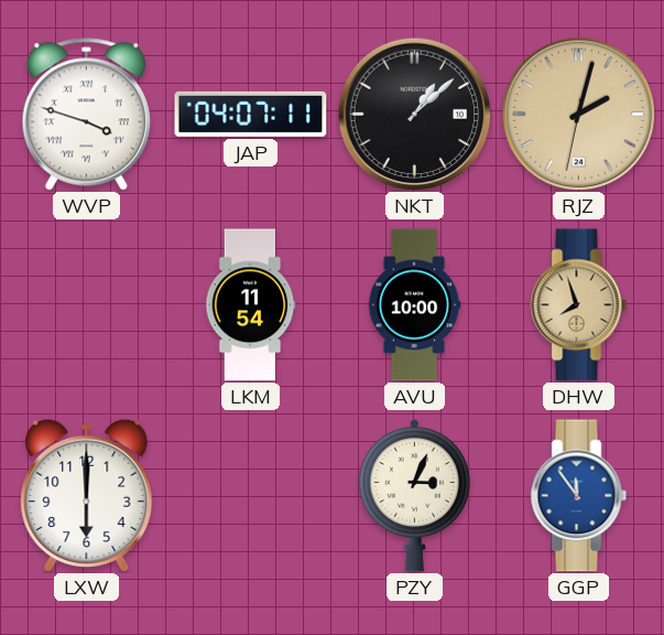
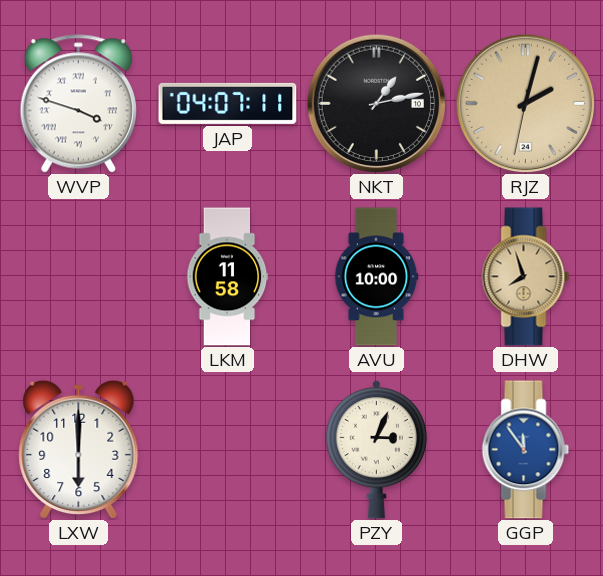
NKT: 1:08 -> 1:13 (376, 103)
LKM: 11:54 -> 11:58 (227, 277)
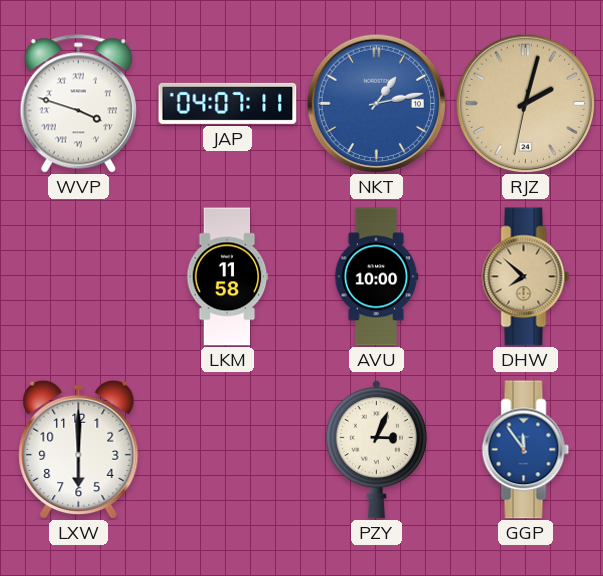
NKT dial: black -> blue (376, 103)
DHW: 7:57 -> 7:52 (526, 277)
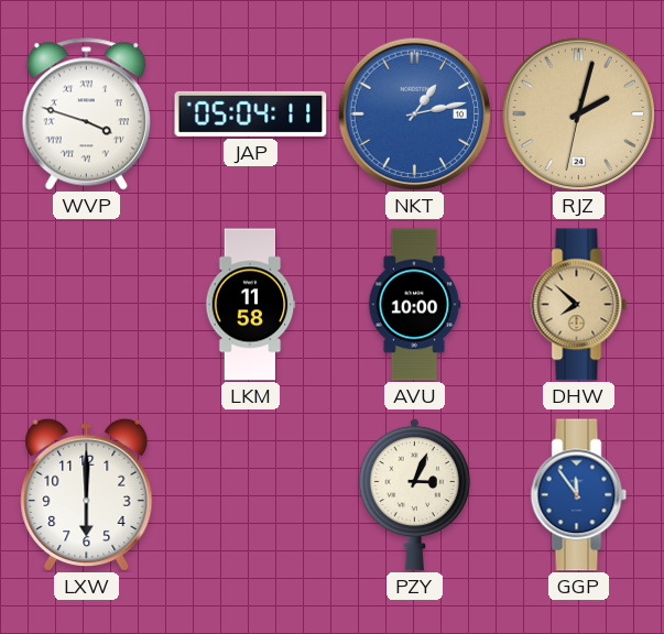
JAP: 04:07 -> 05:04 (251, 113)
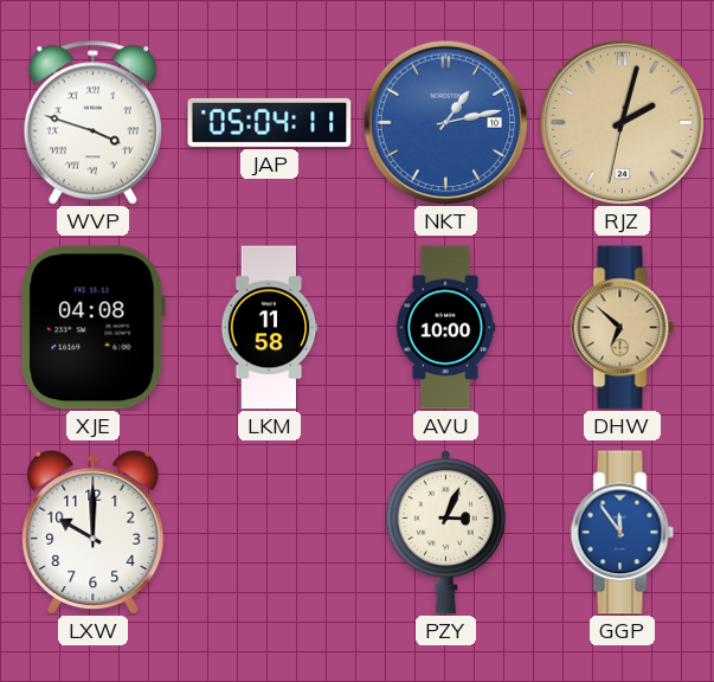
XJE: none -> 04:08 (92, 328)
DHW: 7:52 -> 6:52 (623, 328)
LXW: 6:00 -> 10:00 (94, 532)
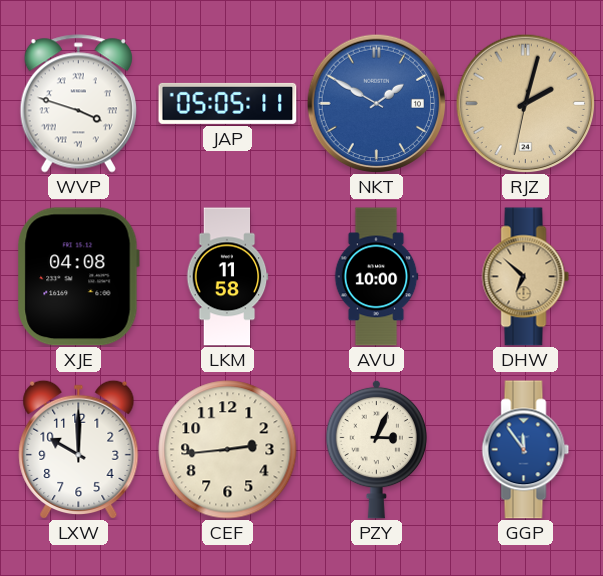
JAP: 05:04 -> 05:05 (228, 103)
NKT: 1:13 -> 1:50 (376, 103)
CEF: none -> 2:44 (228, 450)
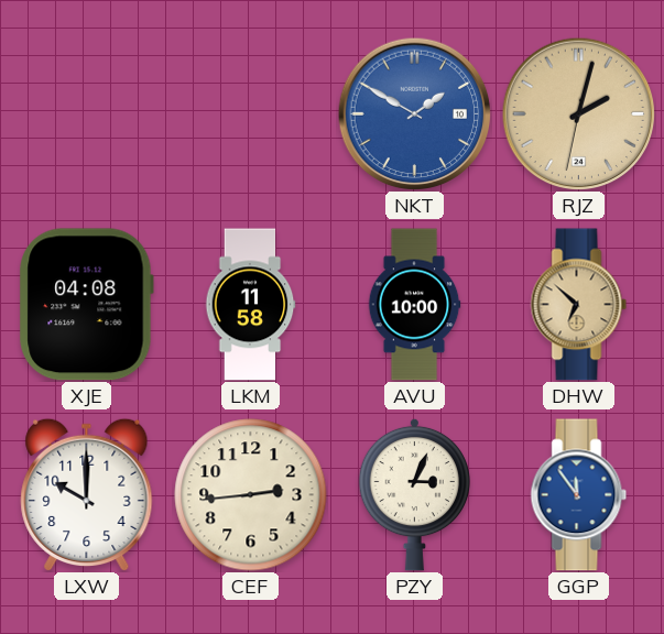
WVP: 3:48 -> none (78, 104)
JAP: 05:05 -> none (228, 103)
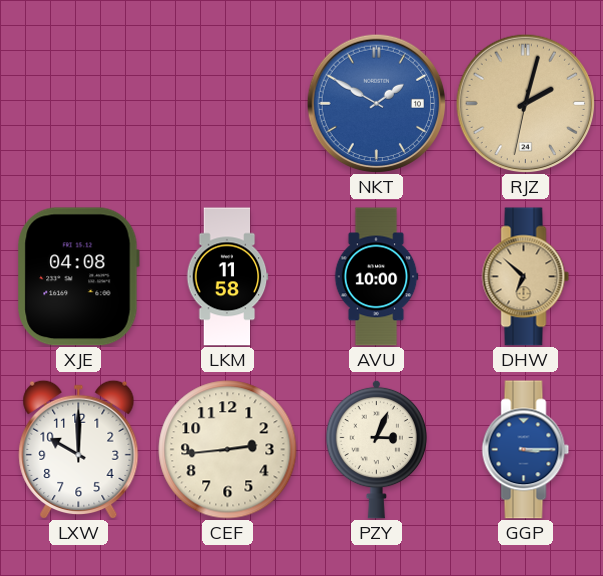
GGP: 11:54 -> 3:15 (526, 450)
